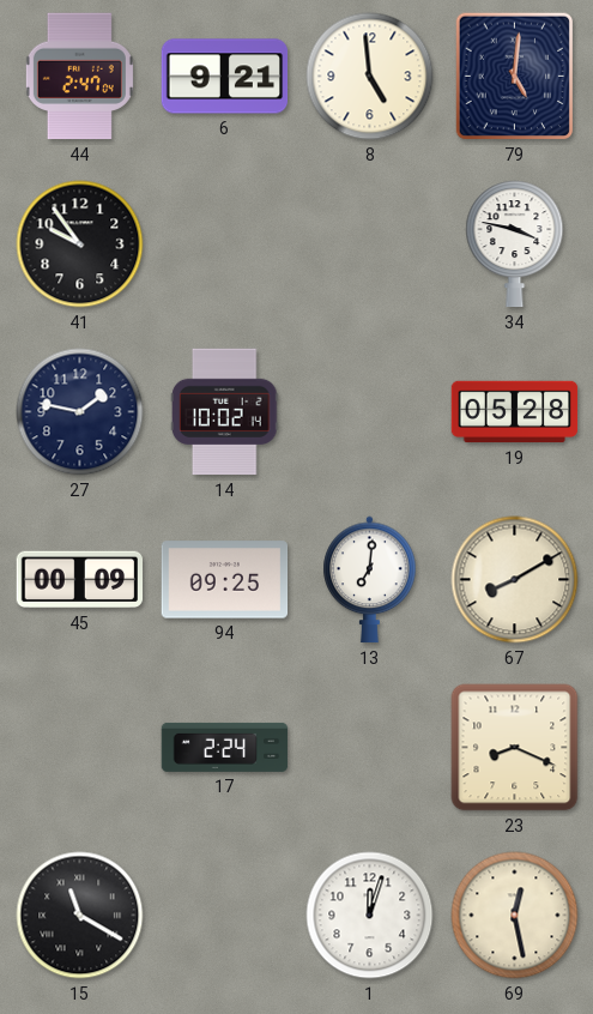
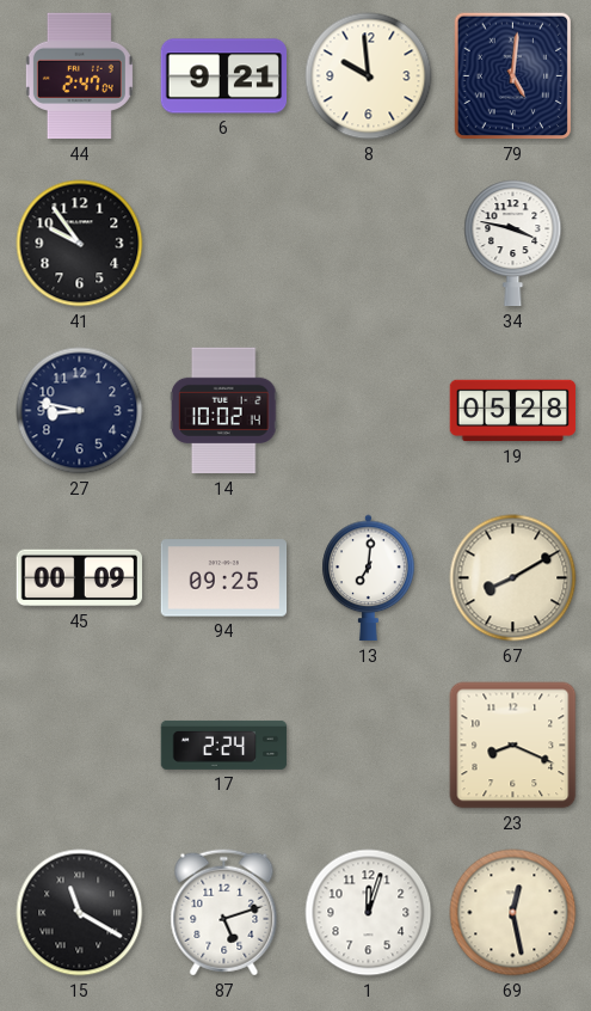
8: 4:59 -> 9:59 (369, 76)
27: 1:47 -> 8:47 (80, 411)
87: none -> 5:12 (224, 913)
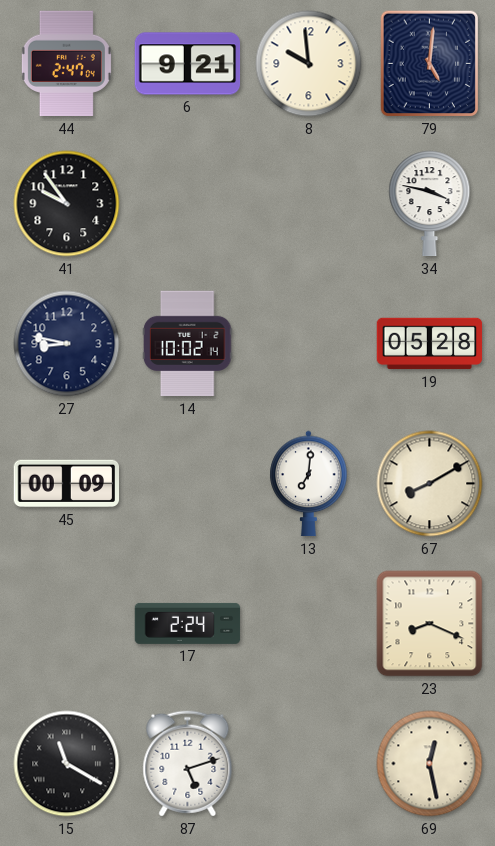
94: 09:25 -> none (224, 578)
1: 12:03 -> none (369, 913)
